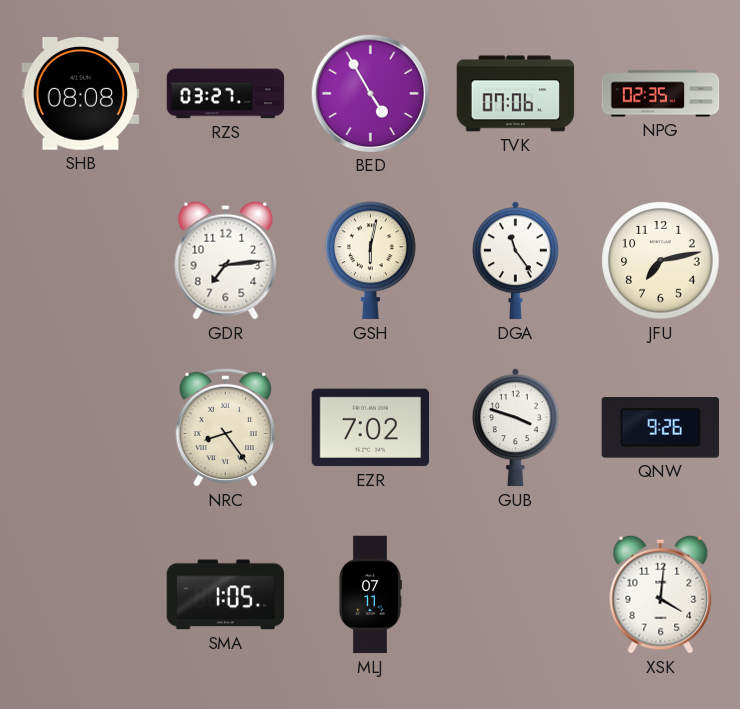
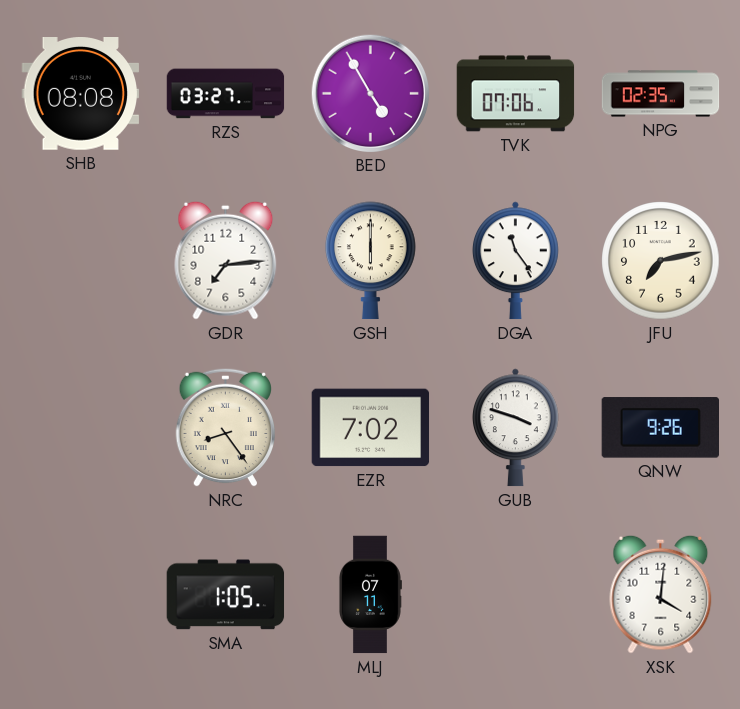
GSH: 6:02 -> 6:00 (371, 261)
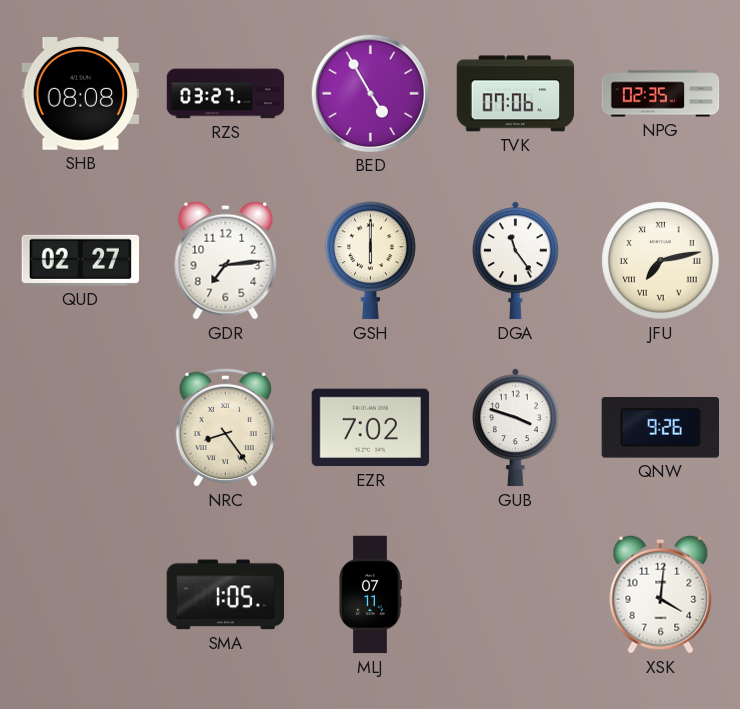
QUD: none -> 02:27 (81, 260)
JFU numerals: Arabic -> Roman (661, 261)
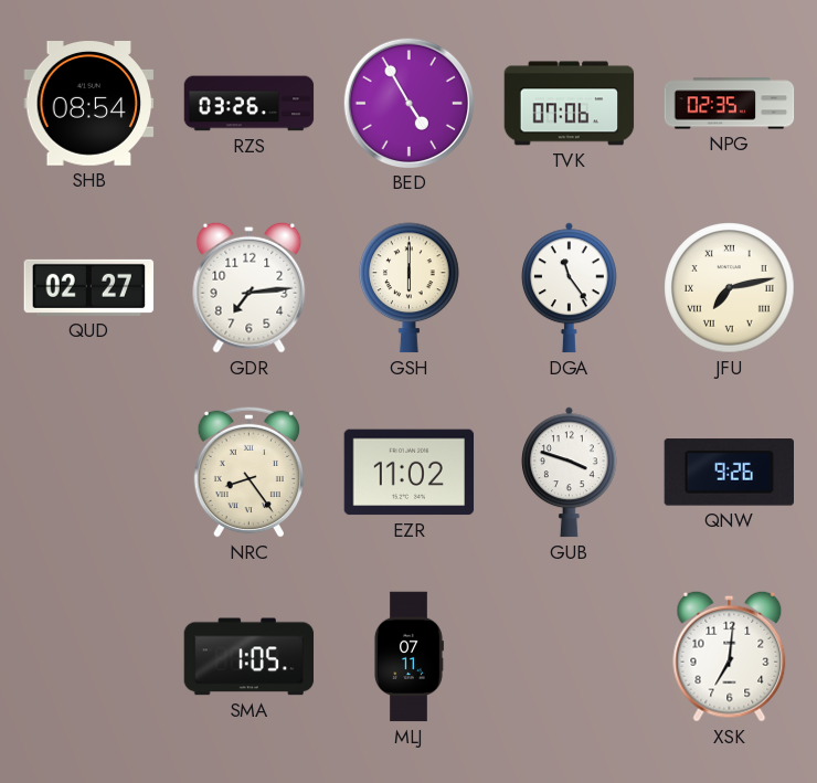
SHB: 08:08 -> 08:54 (89, 104)
RZS: 03:27 -> 03:26 (250, 104)
EZR: 7:02 -> 11:02 (410, 473)
XSK: 4:01 -> 7:01 (730, 656)
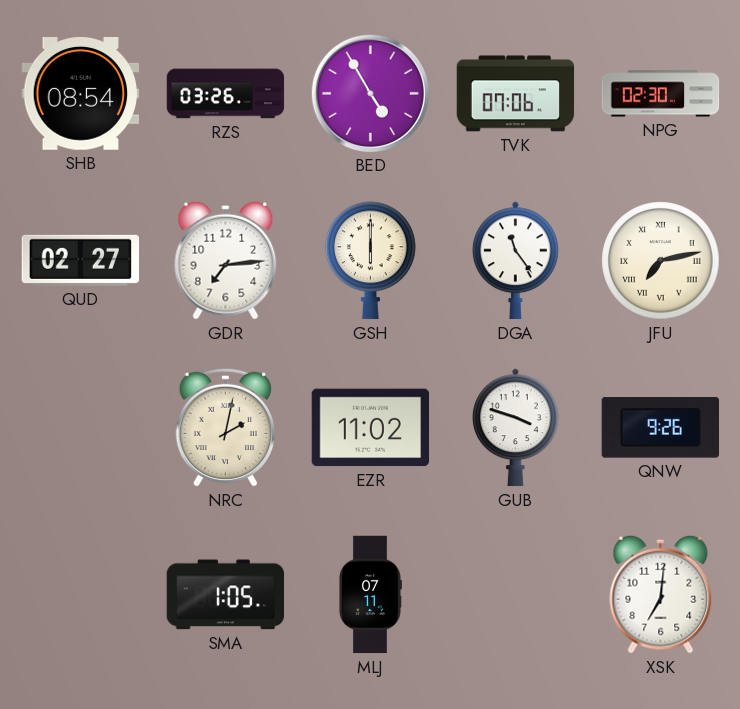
NPG: 02:35 -> 02:30 (661, 94)
NRC: 8:24 -> 2:02 (225, 427)
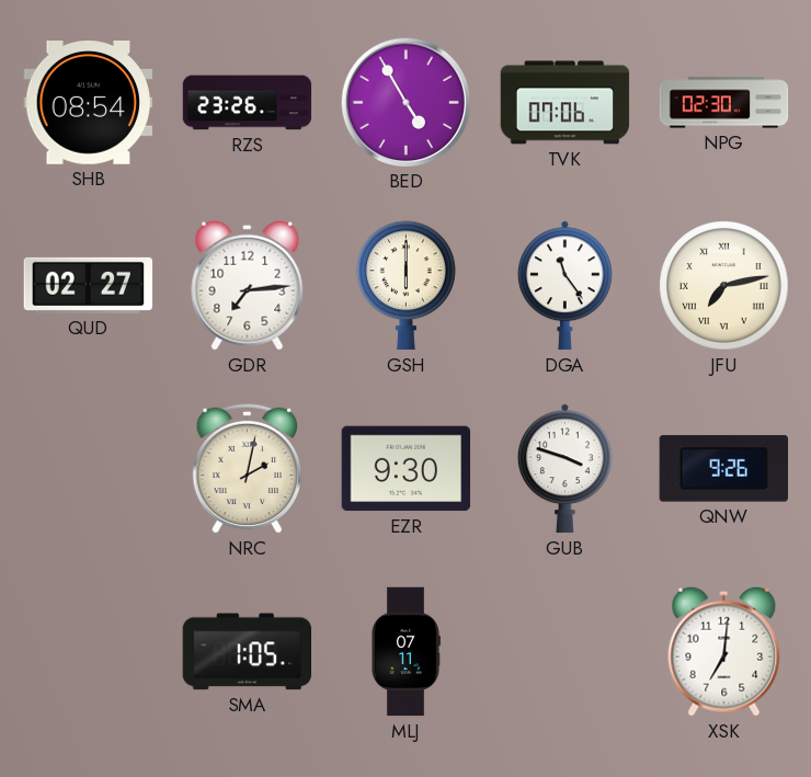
RZS: 03:26 -> 23:26 (248, 103)
EZR: 11:02 -> 9:30 (407, 469)
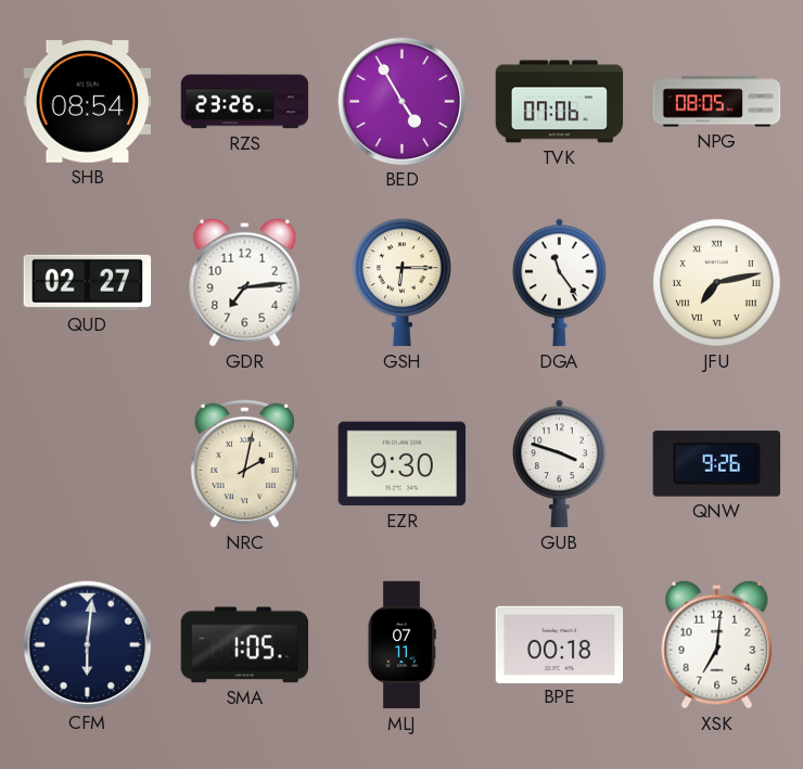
NPG: 02:30 -> 08:05 (717, 102)
GSH: 6:00 -> 6:15 (403, 283)
CFM: none -> 6:01 (87, 644)
BPE: none -> 00:18 (560, 644)
